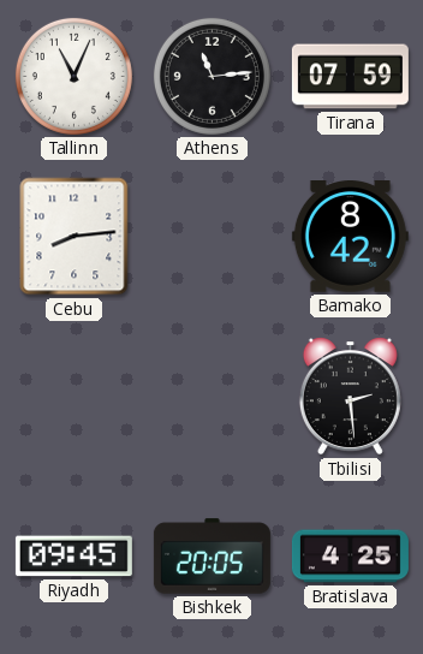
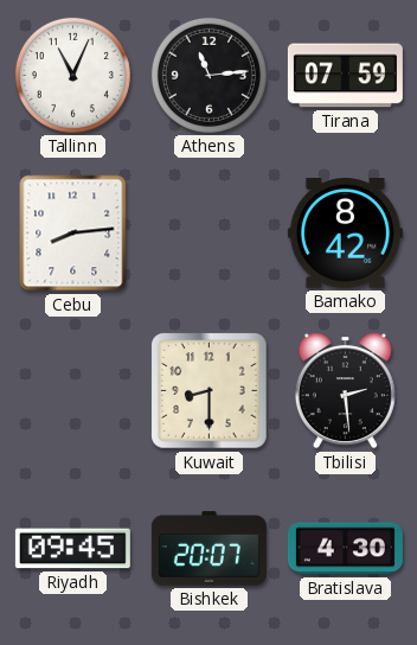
Kuwait: none -> 8:30 (210, 391)
Bishkek: 20:05 -> 20:07 (208, 549)
Bratislava: 4:25 -> 4:30 (345, 549)
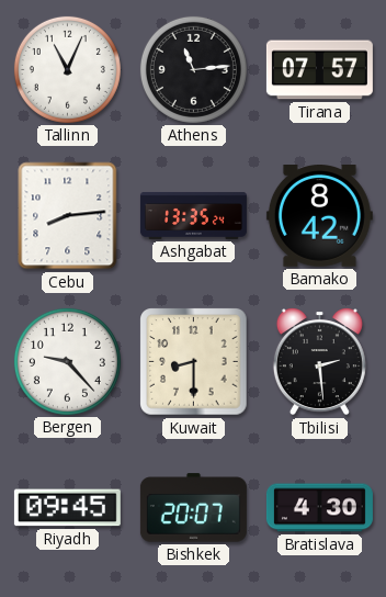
Tirana: 07:59 -> 07:57 (319, 70)
Ashgabat: none -> 13:35 (193, 215)
Bergen: none -> 9:23 (67, 361)
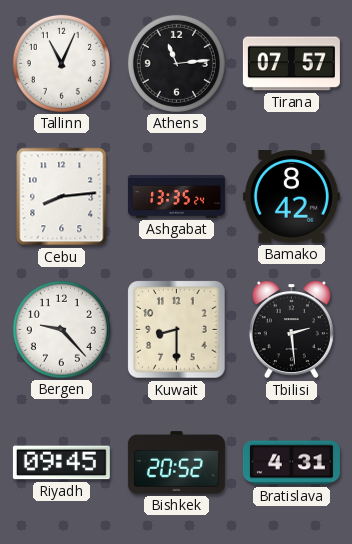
Bishkek: 20:07 -> 20:52 (176, 463)
Bratislava: 4:30 -> 4:31 (291, 463)
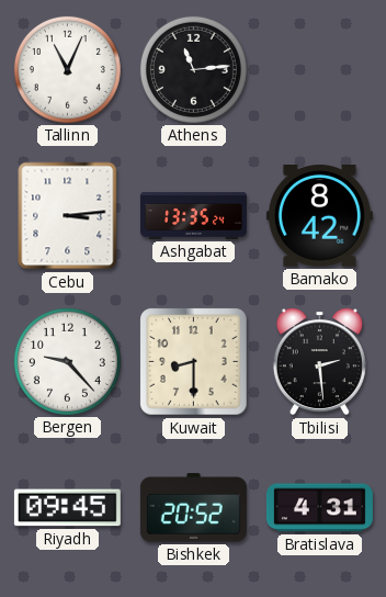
Tirana: 07:57 -> none (291, 64)
Cebu: 8:14 -> 3:14 (68, 216)
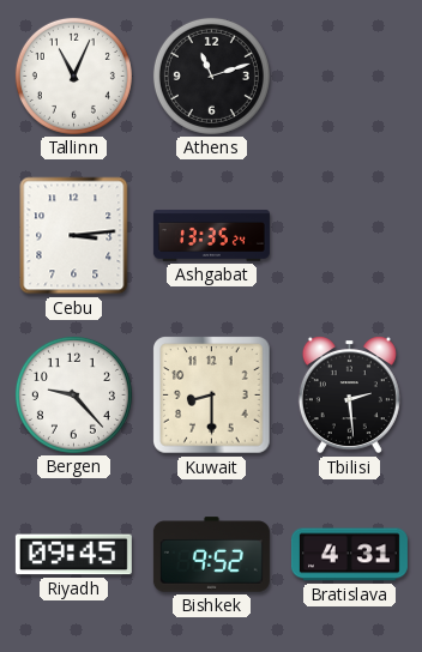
Athens: 11:14 -> 11:12 (211, 76)
Bamako: 8:42 -> none (319, 216)
Bishkek: 20:52 -> 9:52 (211, 555)
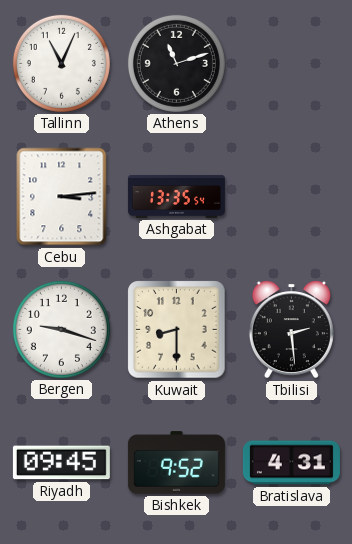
Ashgabat: 13:35:24 -> 13:35:54 (176, 196)
Bergen: 9:23 -> 9:18 (61, 329)
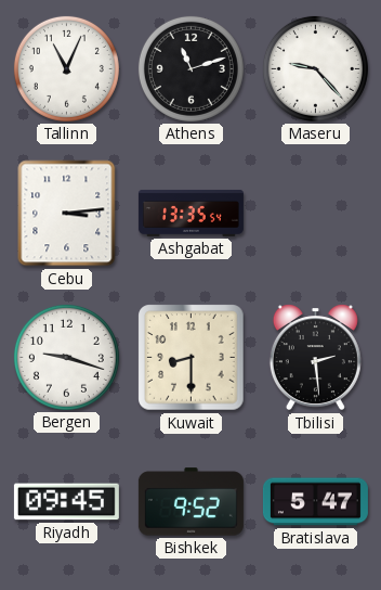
Maseru: none -> 9:23 (315, 68)
Bratislava: 4:31 -> 5:47 (315, 502)
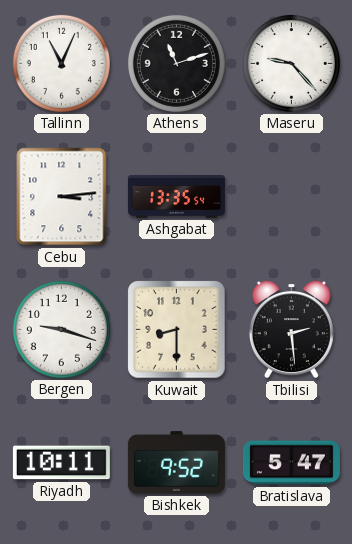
Riyadh: 09:45 -> 10:11 (61, 463)
